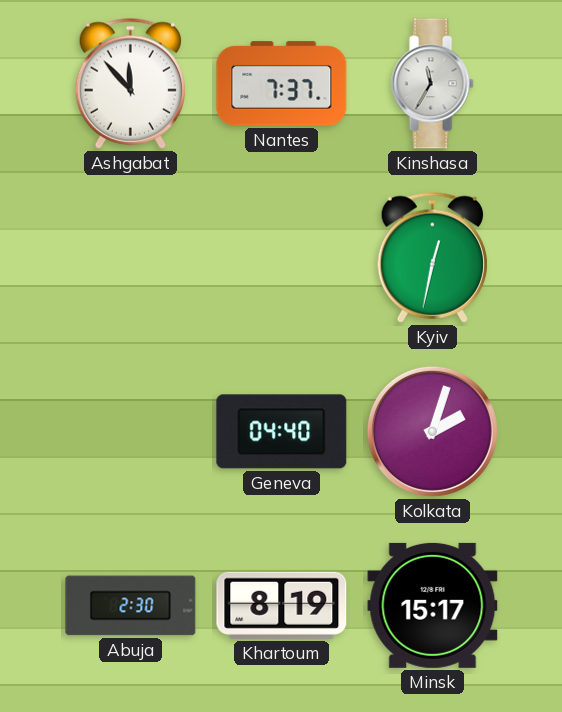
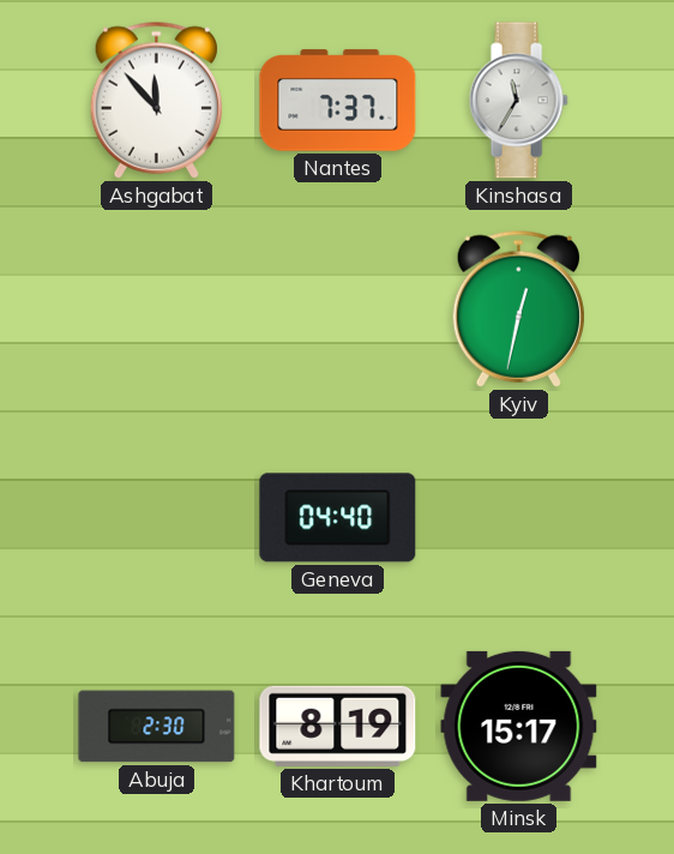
Kolkata: 2:03 -> none (432, 431)
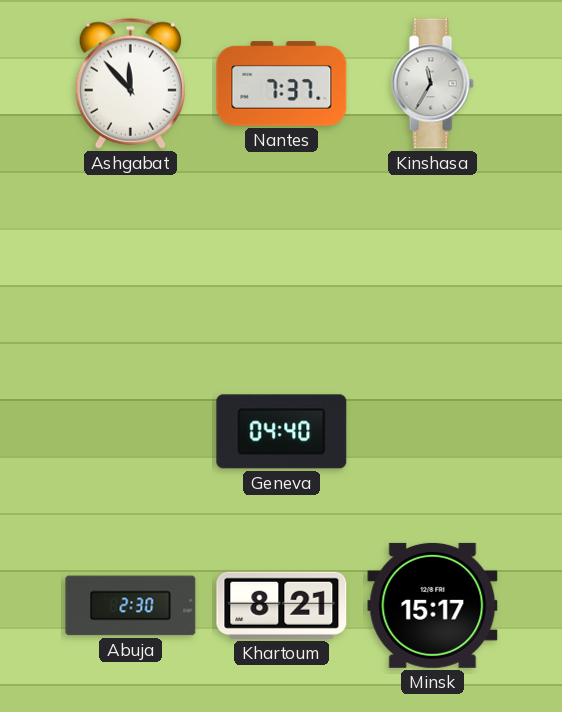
Kyiv: 12:32 -> none (518, 308)
Khartoum: 8:19 -> 8:21 (282, 605)
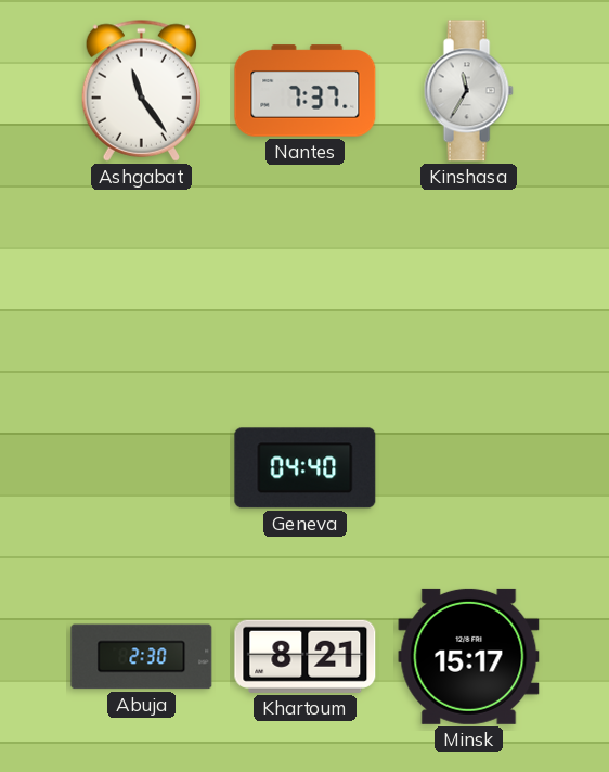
Ashgabat: 11:53 -> 11:24 (141, 90)
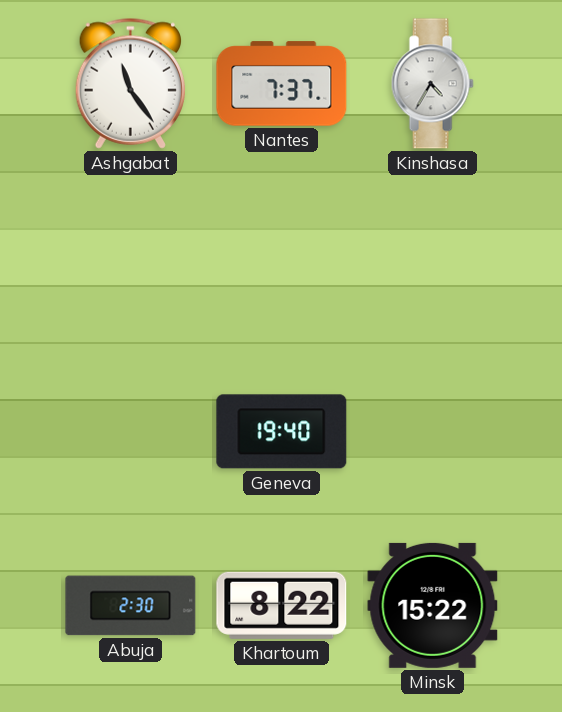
Kinshasa: 11:35 -> 4:35 (432, 84)
Geneva: 04:40 -> 19:40 (282, 432)
Khartoum: 8:21 -> 8:22 (282, 605)
Minsk: 15:17 -> 15:22 (433, 605)
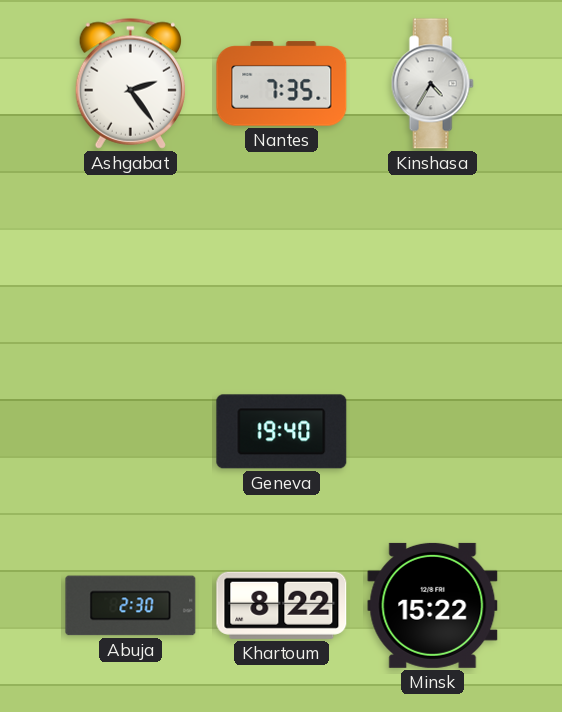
Ashgabat: 11:24 -> 2:24 (130, 83)
Nantes: 7:37 -> 7:35 (282, 84)
